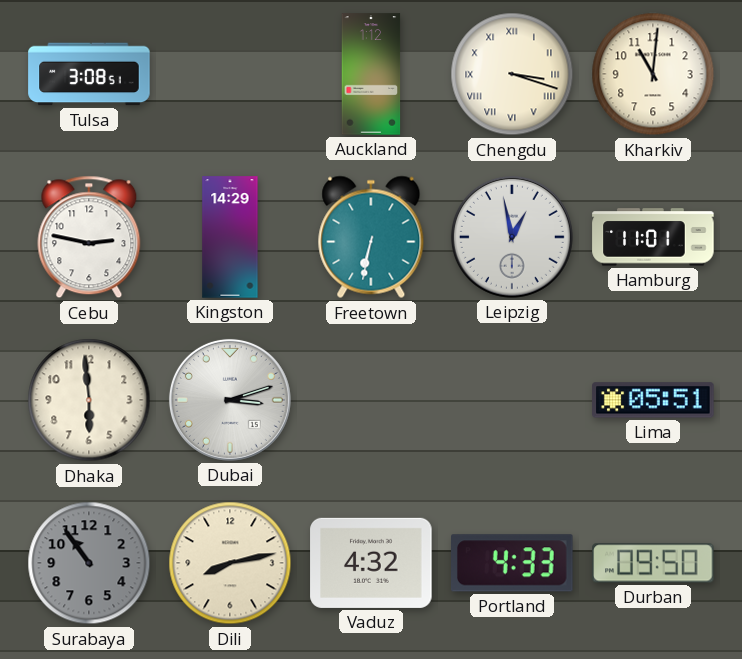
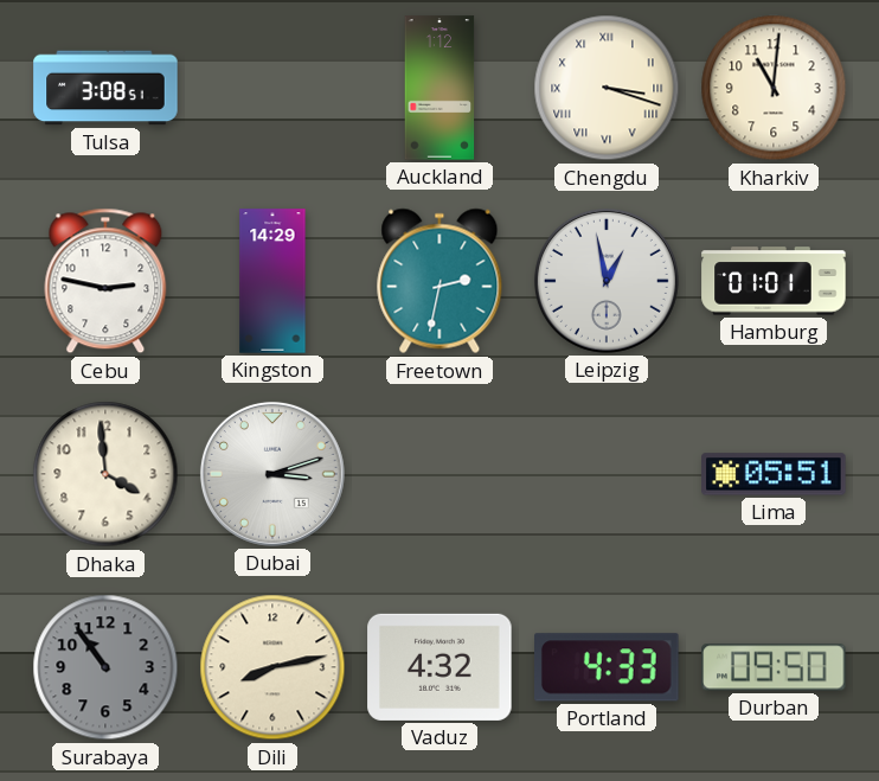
Freetown: 6:32 -> 2:32 (439, 281)
Hamburg: 11:01 -> 01:01 (774, 281)
Dhaka: 5:59 -> 3:59 (105, 474)
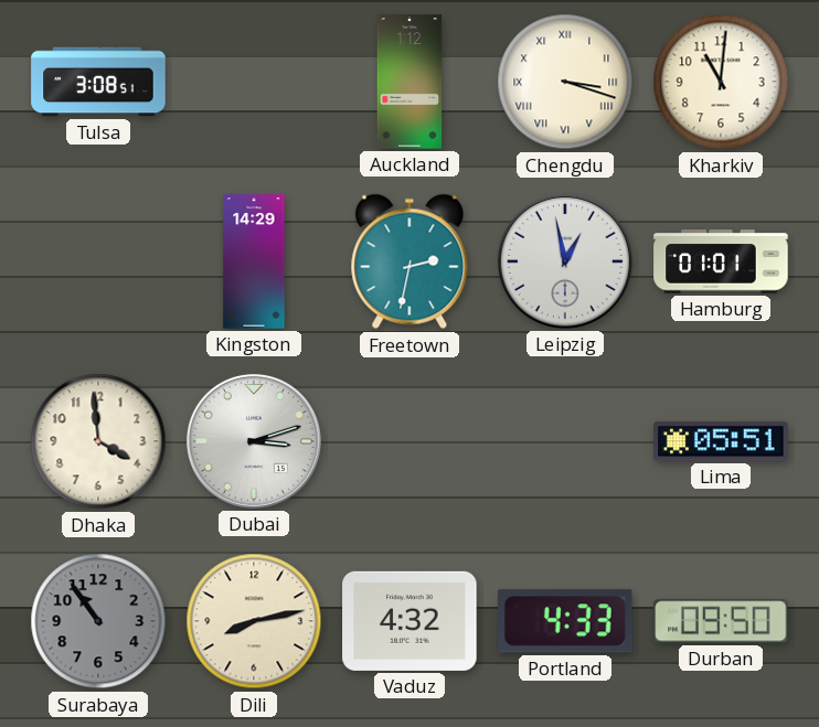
Cebu: 2:47 -> none (105, 281)
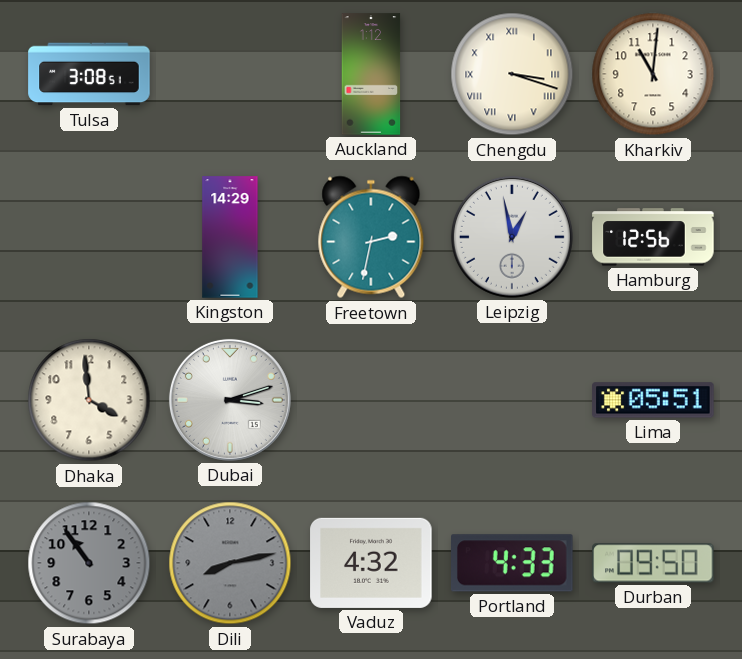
Hamburg: 01:01 -> 12:56 (653, 237)
Dili dial: cream -> grey (230, 563)
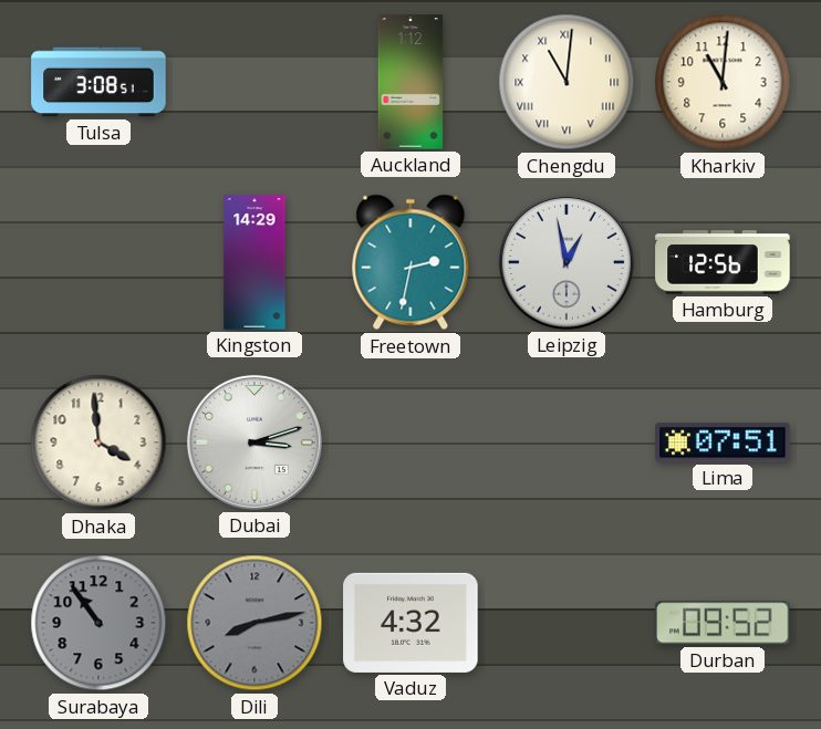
Chengdu: 3:18 -> 11:01 (567, 82)
Lima: 05:51 -> 07:51 (723, 442)
Portland: 4:33 -> none (513, 563)
Durban: 09:50 -> 09:52 (723, 623)
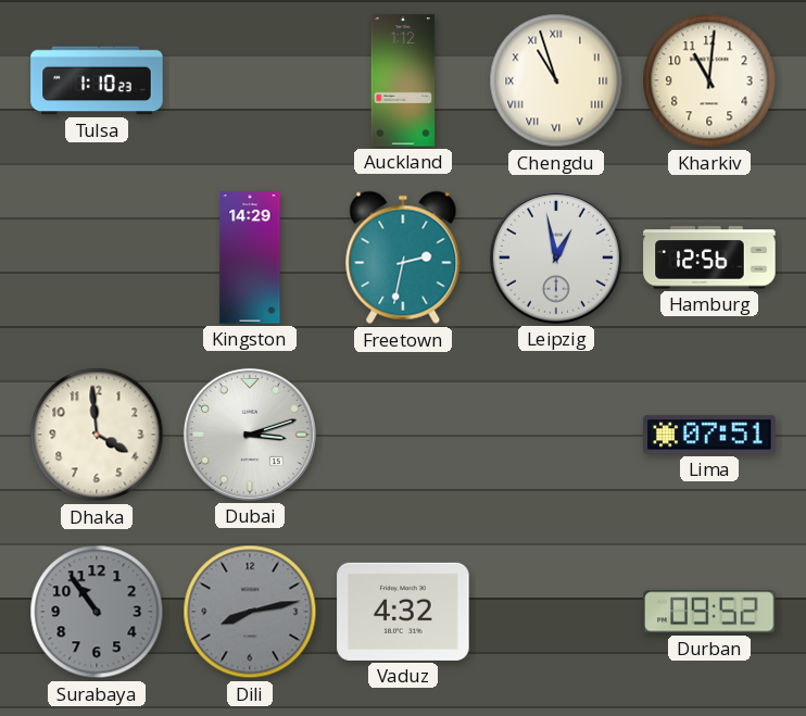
Tulsa: 3:08 -> 1:10 (97, 80)
Chengdu: 11:01 -> 10:57 (556, 80)
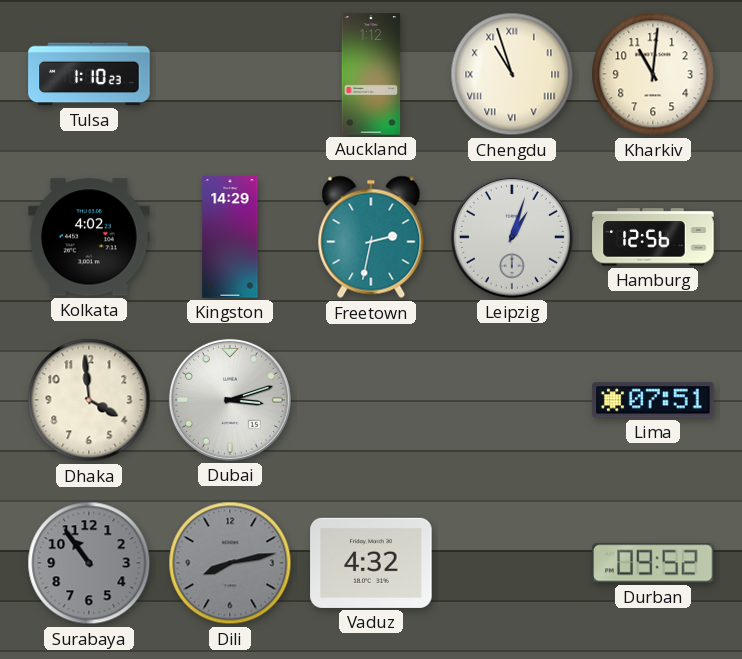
Kolkata: none -> 4:02 (89, 237)
Leipzig: 12:58 -> 1:03 (512, 237)
